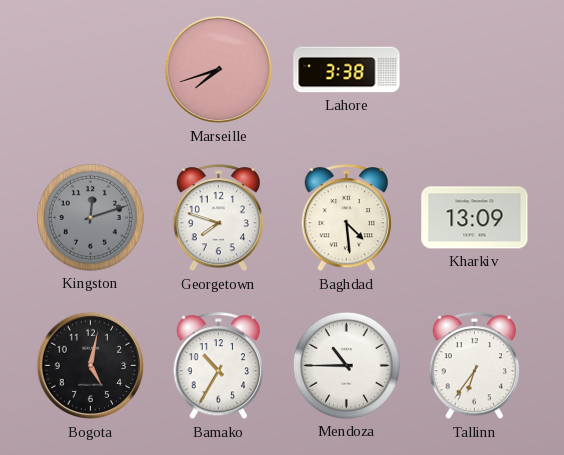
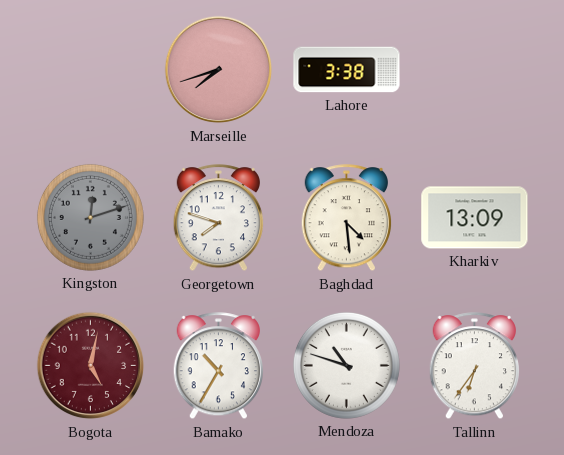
Bogota dial: black -> burgundy (91, 366)
Mendoza: 10:45 -> 10:48 (346, 365)
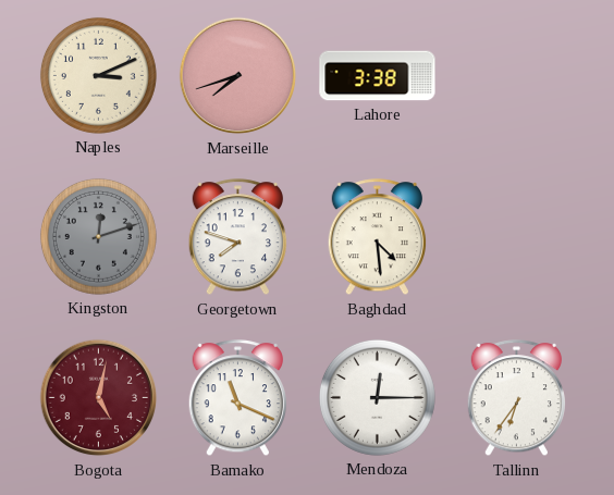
Naples: none -> 3:11 (98, 75)
Kharkiv: 13:09 -> none (475, 218)
Bamako: 10:35 -> 11:19 (237, 398)
Mendoza: 10:48 -> 12:15 (377, 397)
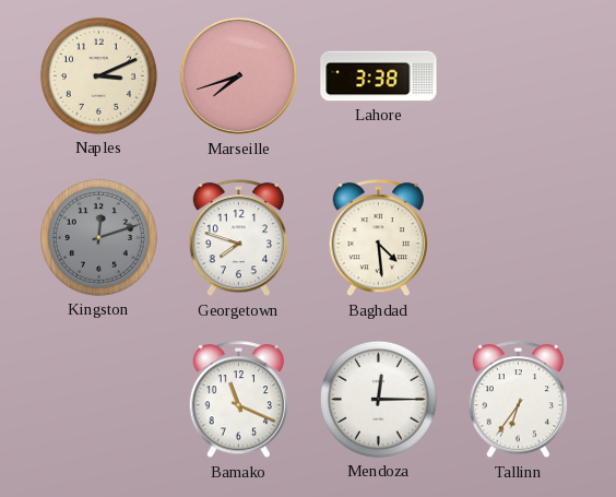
Bogota: 5:02 -> none (99, 398)
